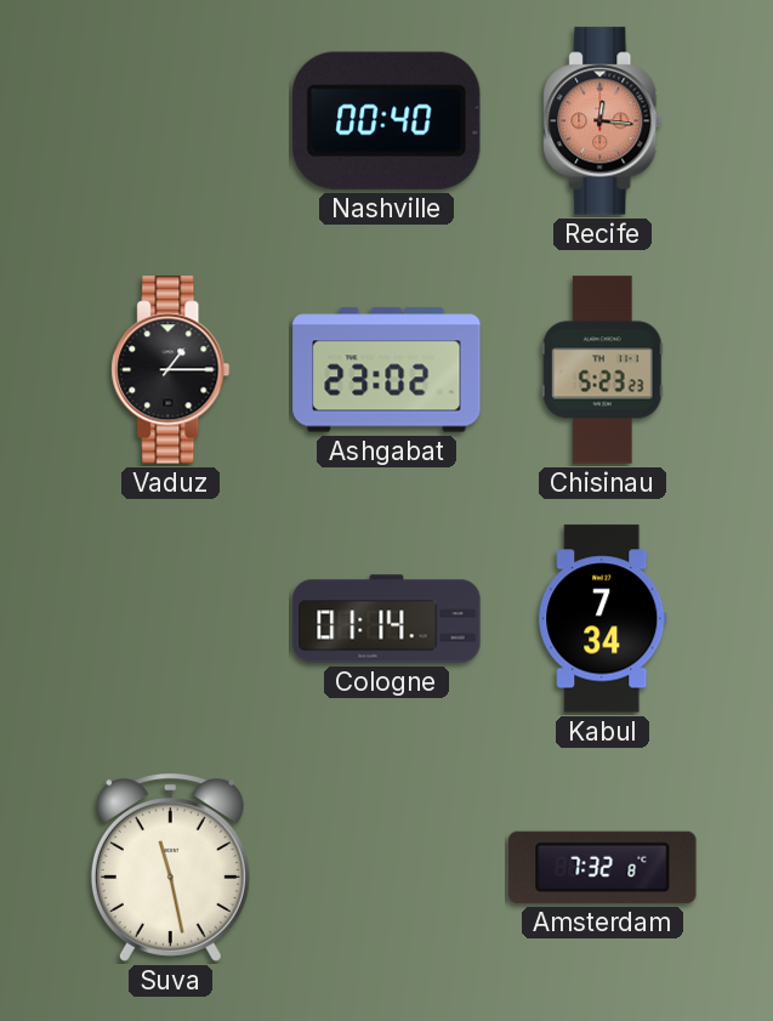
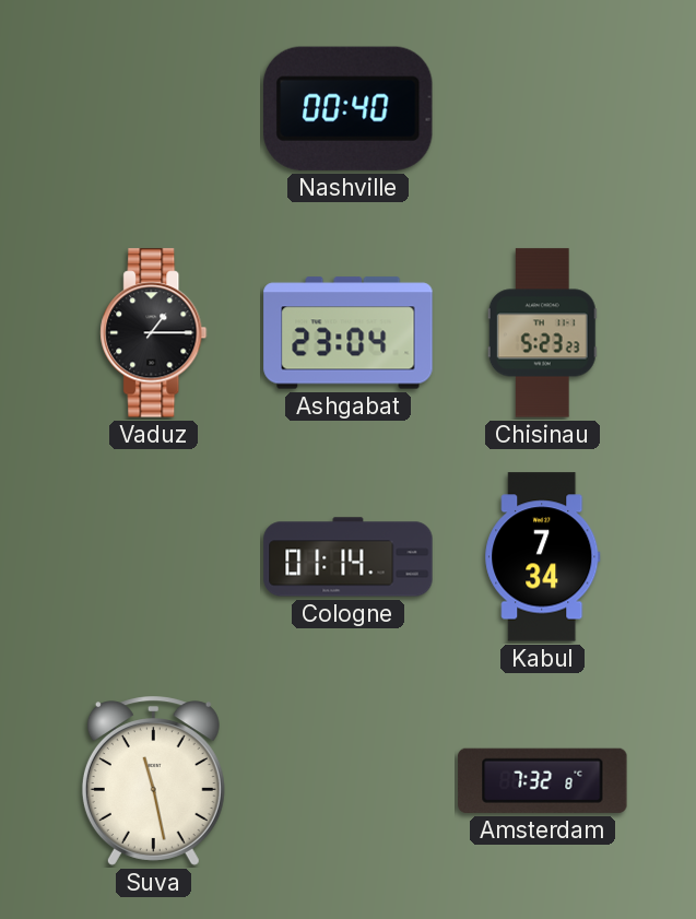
Recife: 12:16 -> none (603, 121)
Ashgabat: 23:02 -> 23:04 (349, 333)
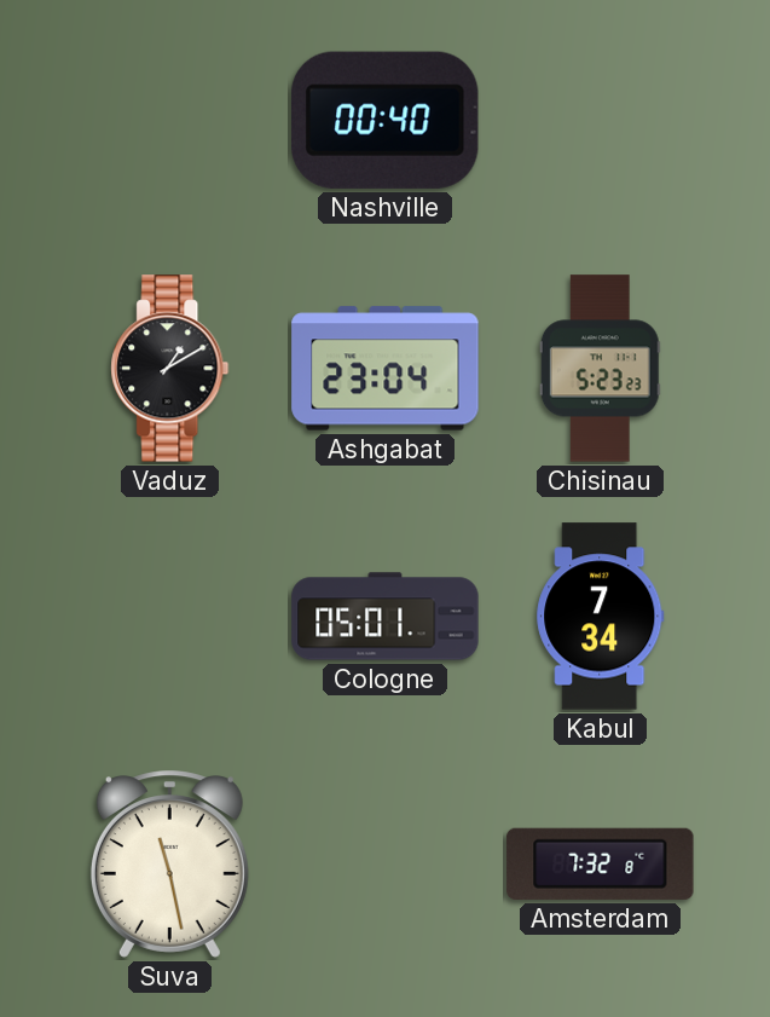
Vaduz: 1:15 -> 1:10 (170, 369)
Cologne: 01:14 -> 05:01 (386, 617)
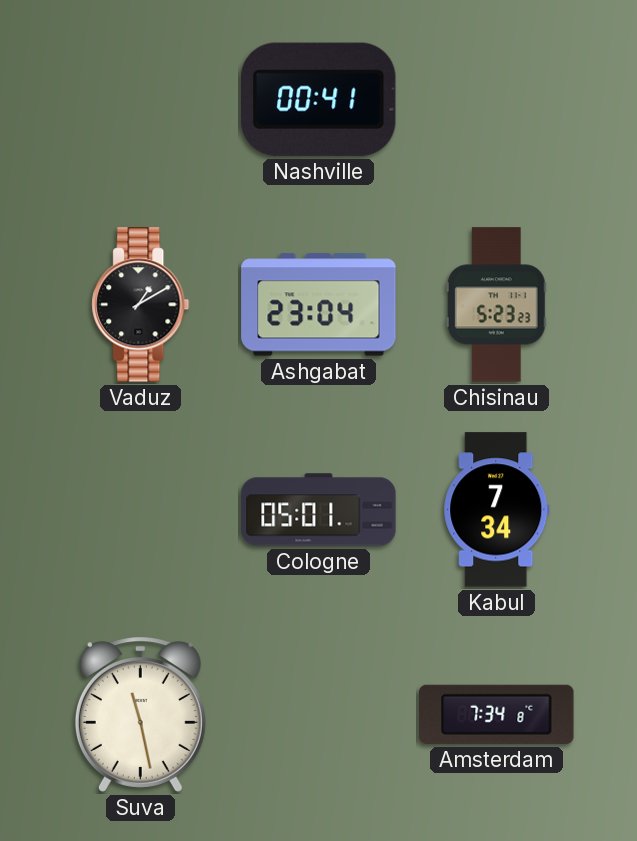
Nashville: 00:40 -> 00:41 (318, 99)
Amsterdam: 7:32 -> 7:34 (497, 714)
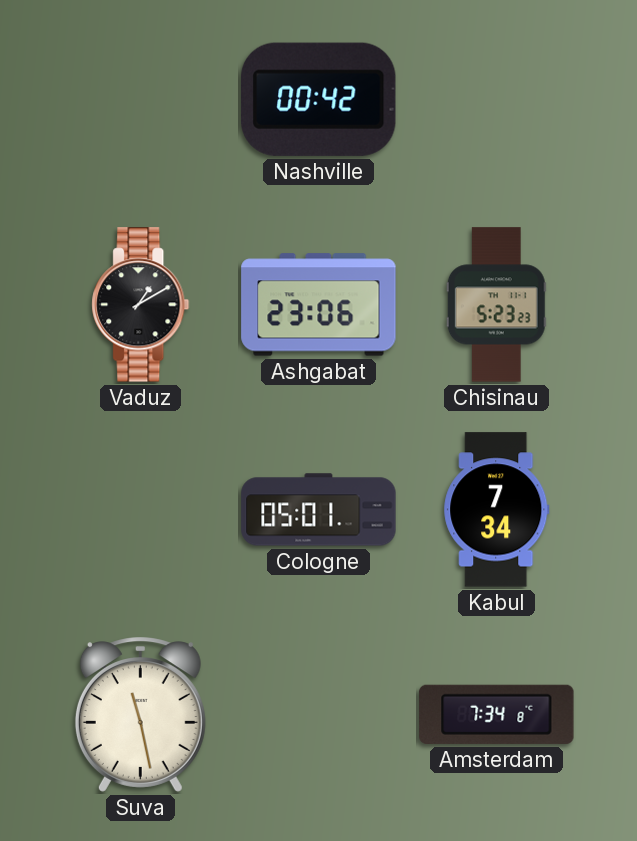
Nashville: 00:41 -> 00:42 (318, 99)
Ashgabat: 23:04 -> 23:06 (319, 305)
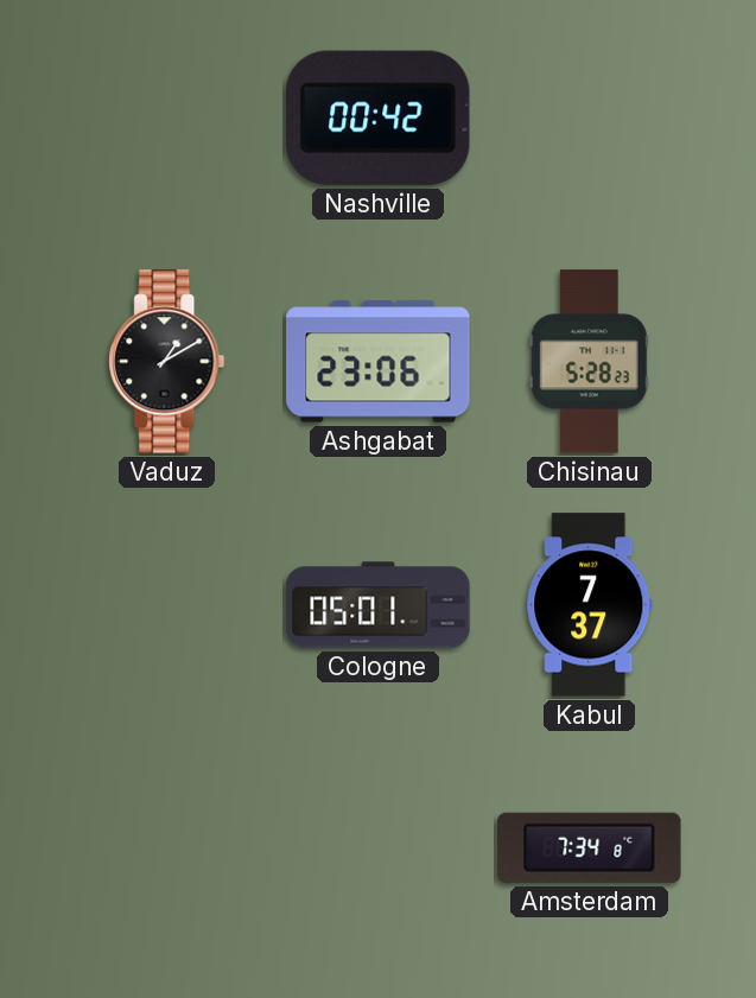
Chisinau: 5:23 -> 5:28 (589, 362)
Kabul: 7:34 -> 7:37 (590, 605)
Suva: 11:28 -> none (140, 715)
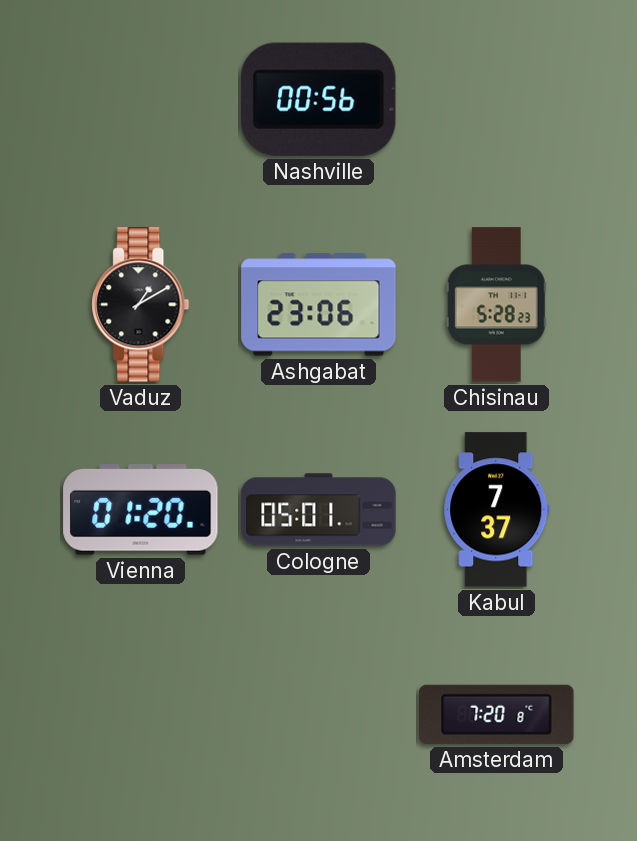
Nashville: 00:42 -> 00:56 (318, 99)
Vienna: none -> 01:20 (141, 510)
Amsterdam: 7:34 -> 7:20 (497, 714)
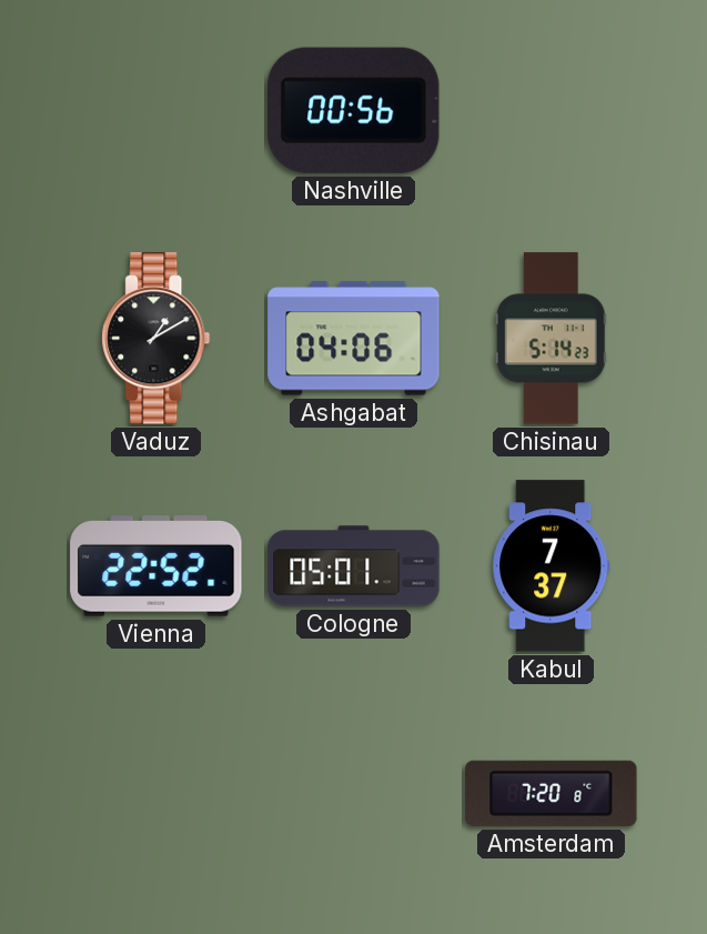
Ashgabat: 23:06 -> 04:06 (354, 339)
Chisinau: 5:28 -> 5:14 (551, 339)
Vienna: 01:20 -> 22:52 (156, 566)
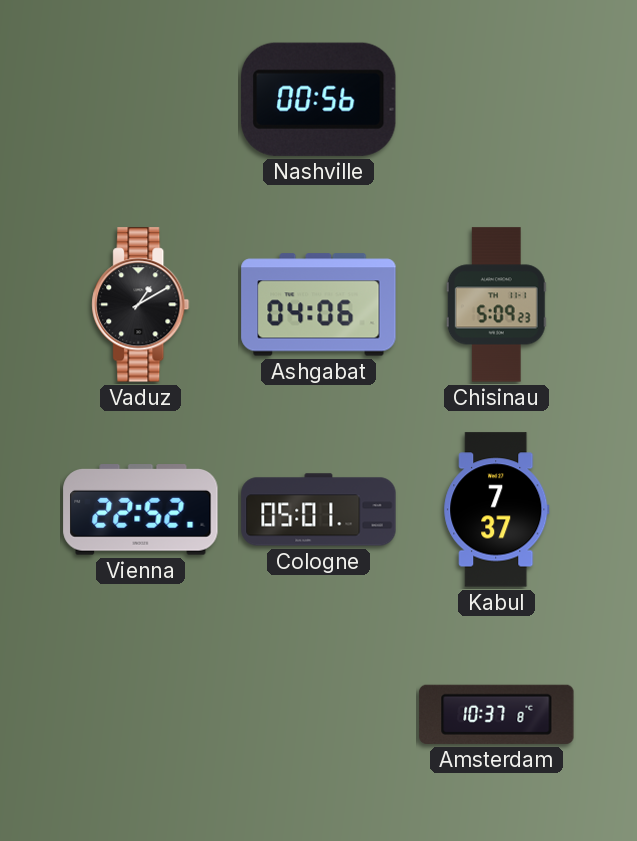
Chisinau: 5:14 -> 5:09 (496, 305)
Amsterdam: 7:20 -> 10:37 (497, 714)
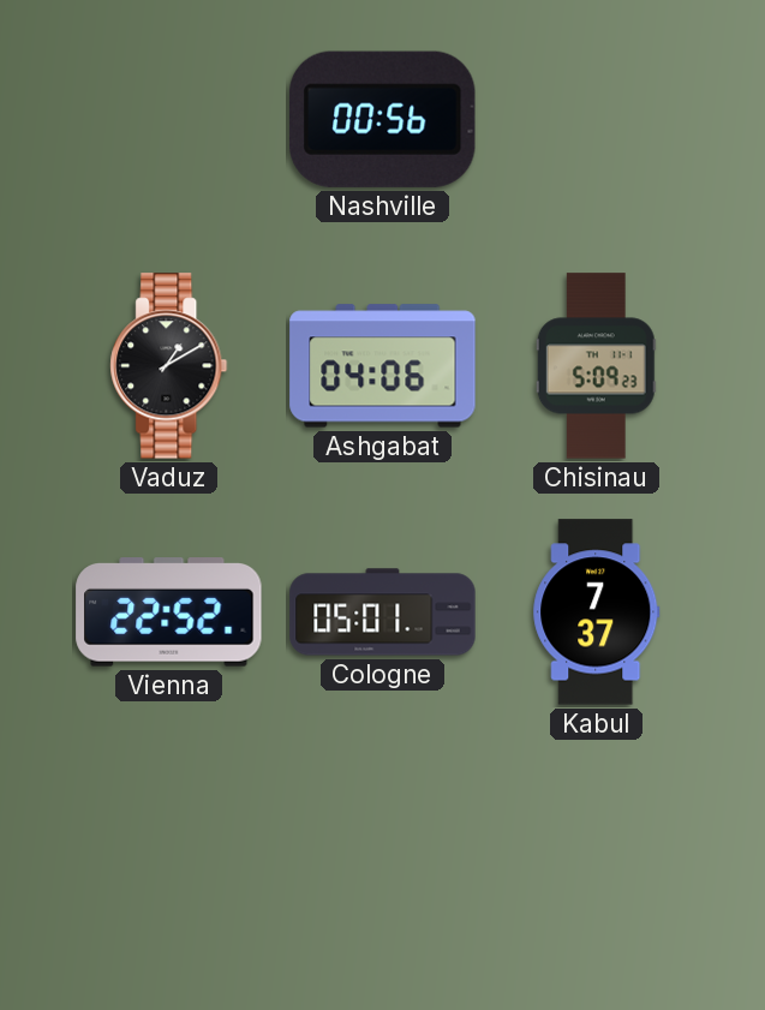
Amsterdam: 10:37 -> none (497, 714)
